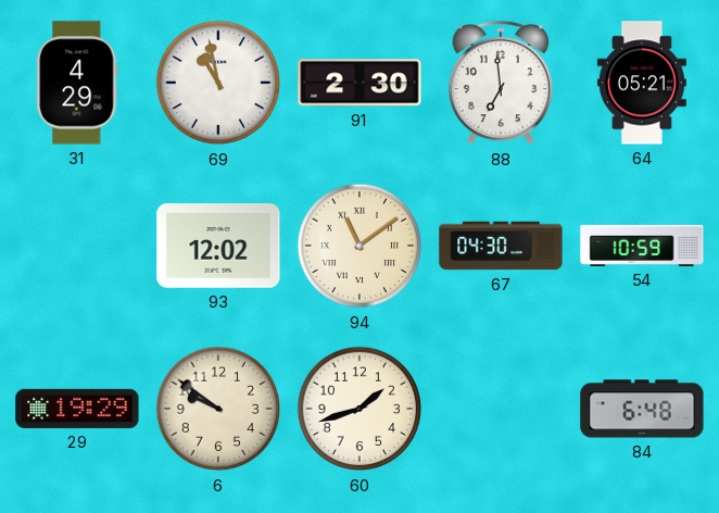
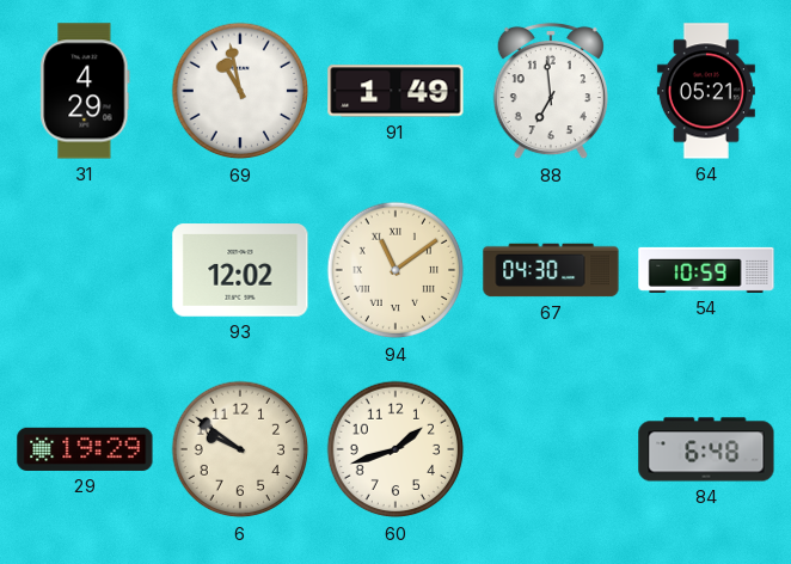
91: 2:30 -> 1:49 (395, 91)
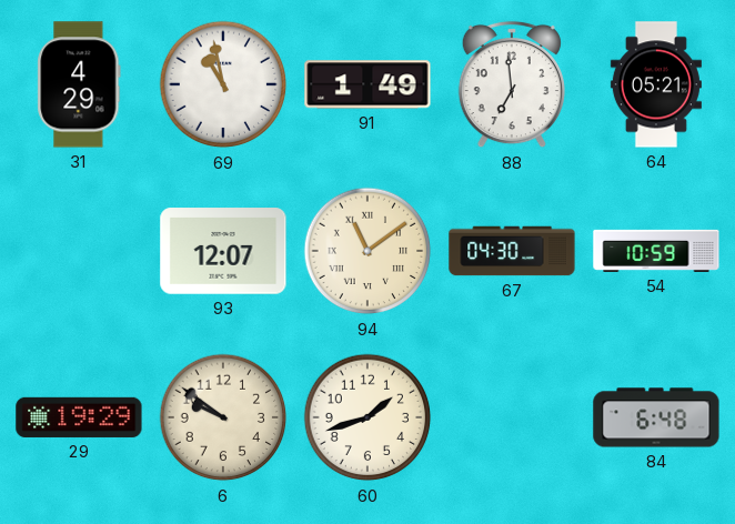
93: 12:02 -> 12:07 (223, 251)
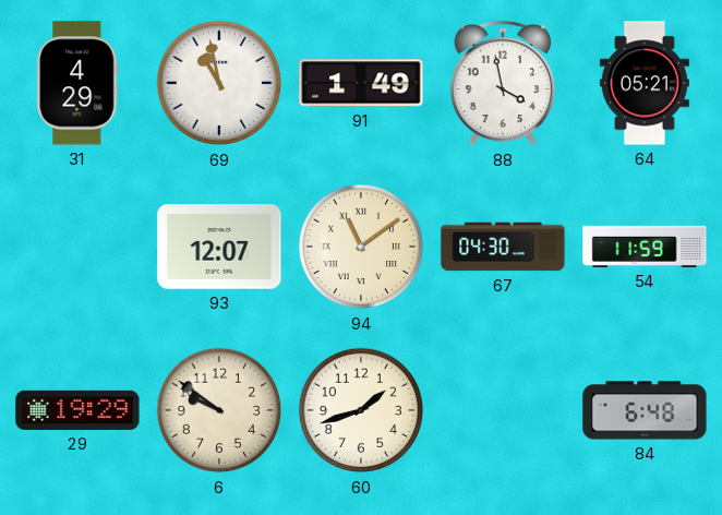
88: 6:59 -> 3:58 (503, 83)
54: 10:59 -> 11:59 (645, 247)
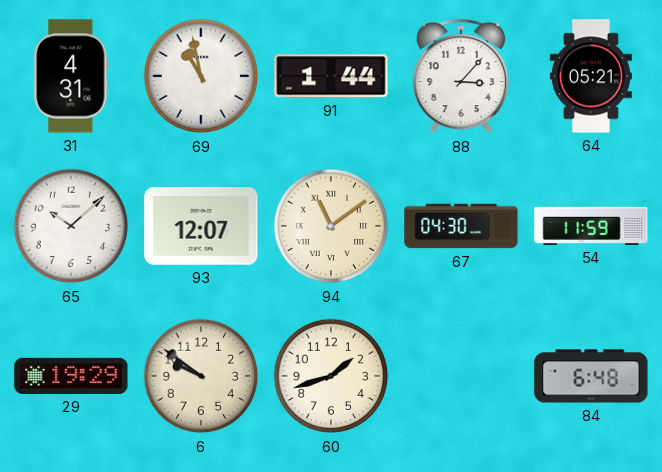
31: 4:29 -> 4:31 (71, 76)
91: 1:49 -> 1:44 (331, 76)
88: 3:58 -> 3:07 (461, 76)
65: none -> 10:08 (71, 226)
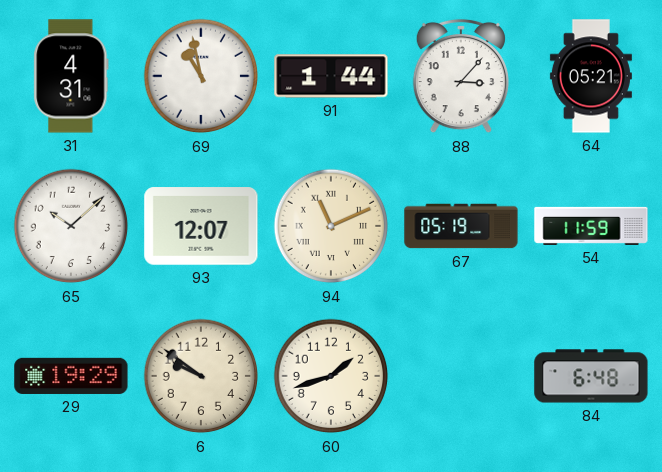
94: 11:09 -> 11:11 (331, 226)
67: 04:30 -> 05:19 (461, 226)
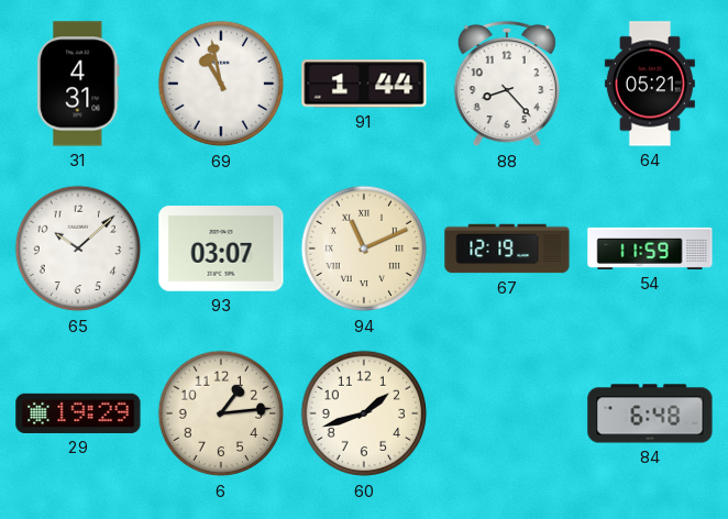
88: 3:07 -> 8:23 (507, 84)
93: 12:07 -> 03:07 (221, 249)
67: 05:19 -> 12:19 (507, 249)
6: 9:51 -> 1:14 (221, 413)
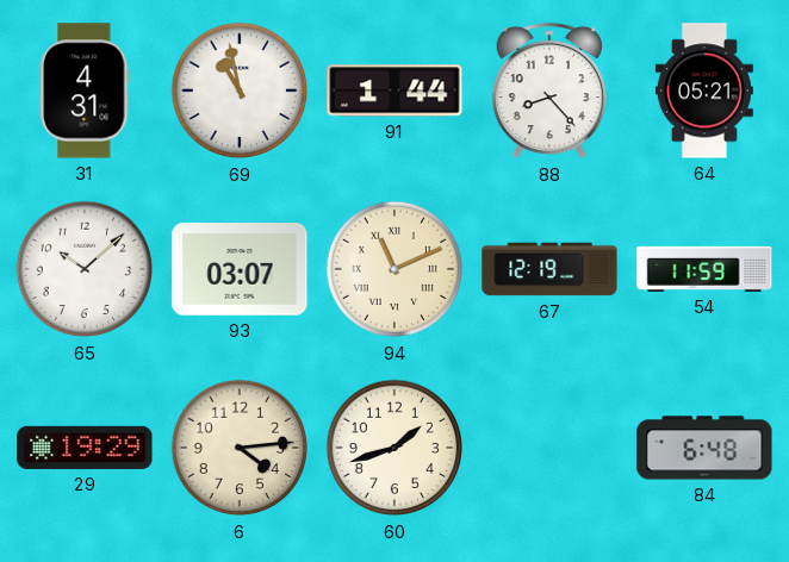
6: 1:14 -> 4:14 (240, 448)
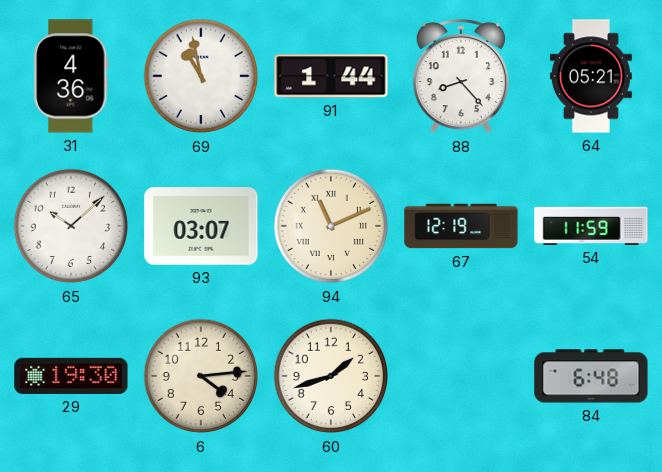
31: 4:31 -> 4:36 (71, 76)
29: 19:29 -> 19:30 (71, 376)
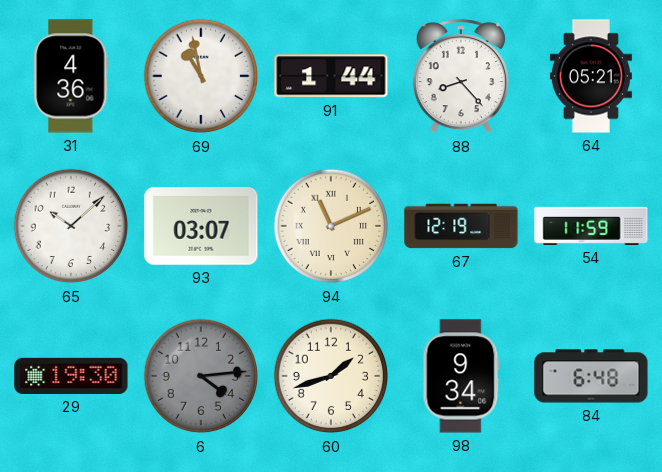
6 dial: cream -> grey (201, 376)
98: none -> 9:34 (461, 376)
